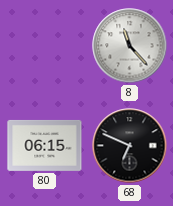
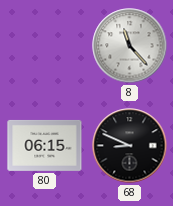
68: 6:49 -> 8:49 (130, 146)
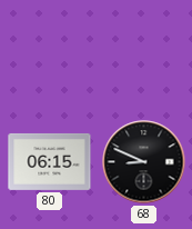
8: 11:23 -> none (130, 46)
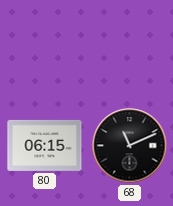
68: 8:49 -> 11:11 (130, 146)
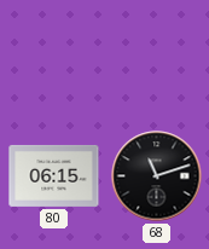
68: 11:11 -> 11:12 (157, 176)
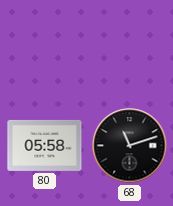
80: 06:15 -> 05:58 (45, 145)
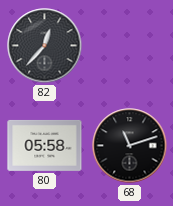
82: none -> 12:37 (45, 46)
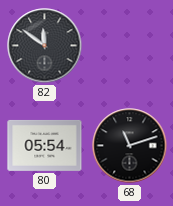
82: 12:37 -> 11:51 (45, 46)
80: 05:58 -> 05:54 (45, 145)
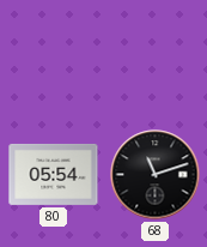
82: 11:51 -> none (45, 46)
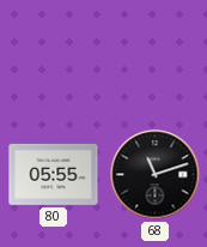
80: 05:54 -> 05:55 (54, 174)
